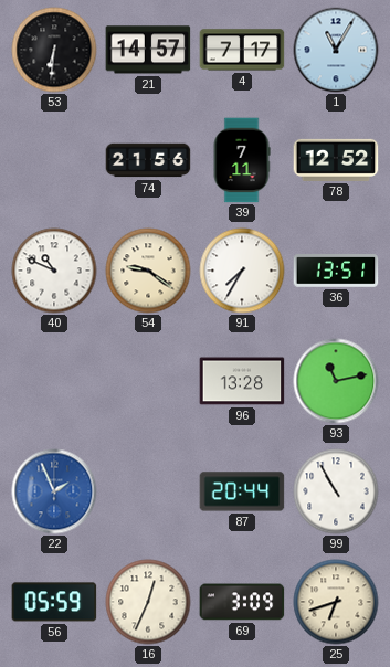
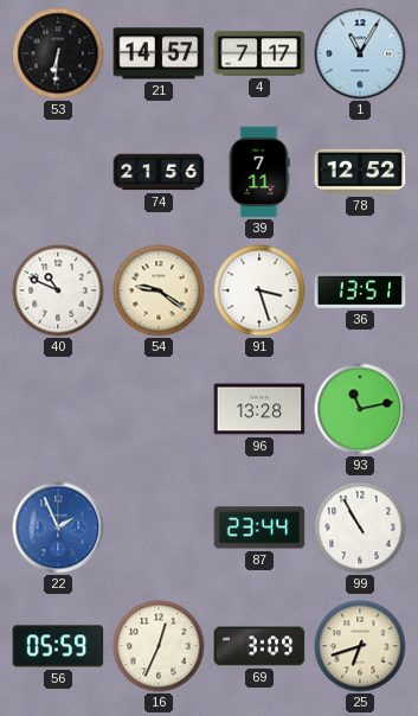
91: 7:35 -> 3:27 (259, 290)
87: 20:44 -> 23:44 (259, 528)
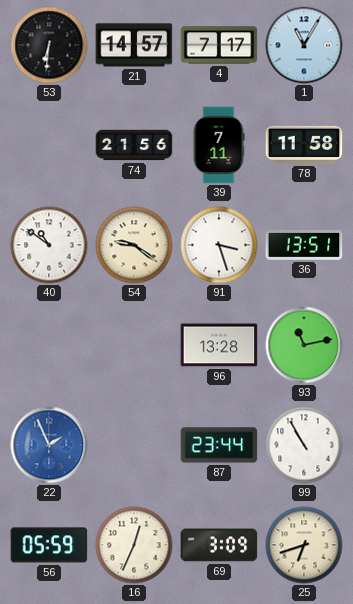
78: 12:52 -> 11:58 (304, 145)
40: 10:49 -> 10:51 (49, 245)
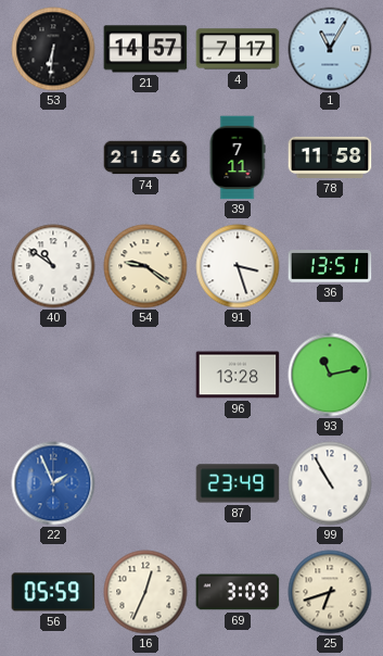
87: 23:44 -> 23:49 (238, 483)
